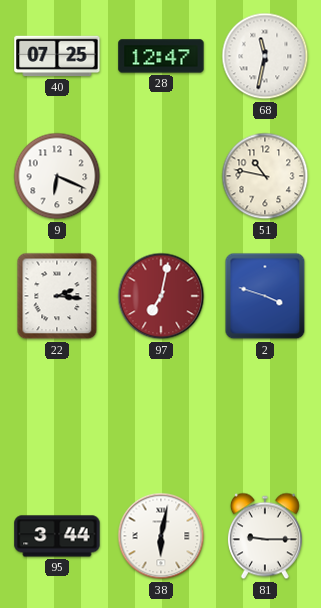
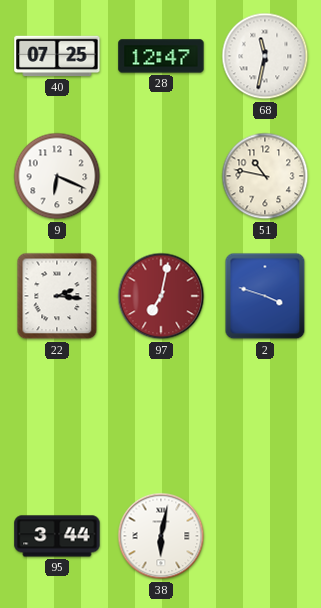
81: 9:15 -> none (265, 536)
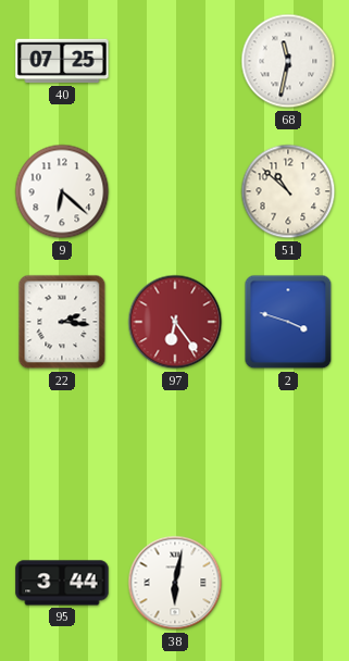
28: 12:47 -> none (161, 56)
9: 6:19 -> 6:22 (62, 191)
51: 10:47 -> 10:52 (288, 191)
97: 7:02 -> 6:24 (175, 322)
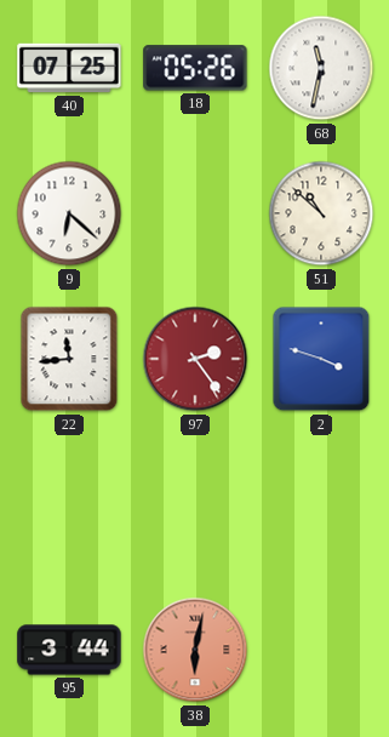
18: none -> 05:26 (195, 68)
22: 2:16 -> 11:44 (69, 359)
97: 6:24 -> 2:24 (195, 359)
38 dial: white -> salmon (195, 650)
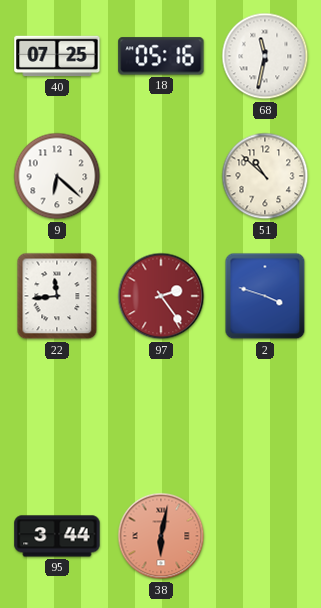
18: 05:26 -> 05:16 (161, 56)
